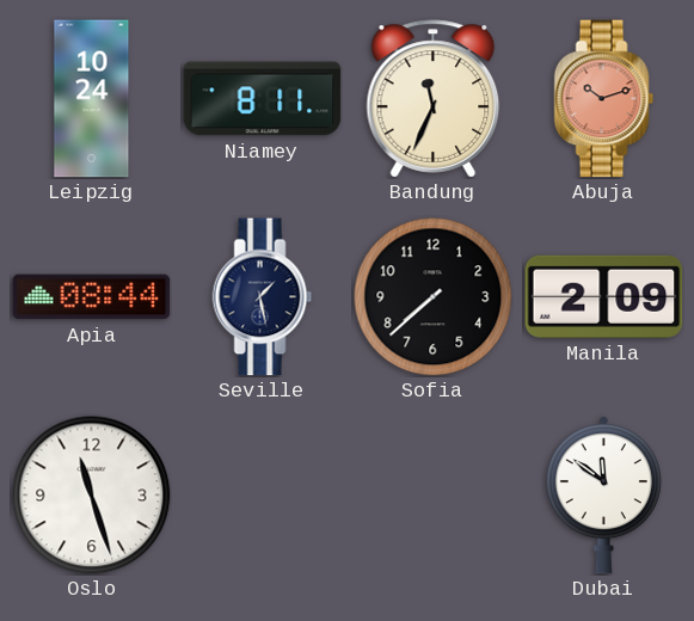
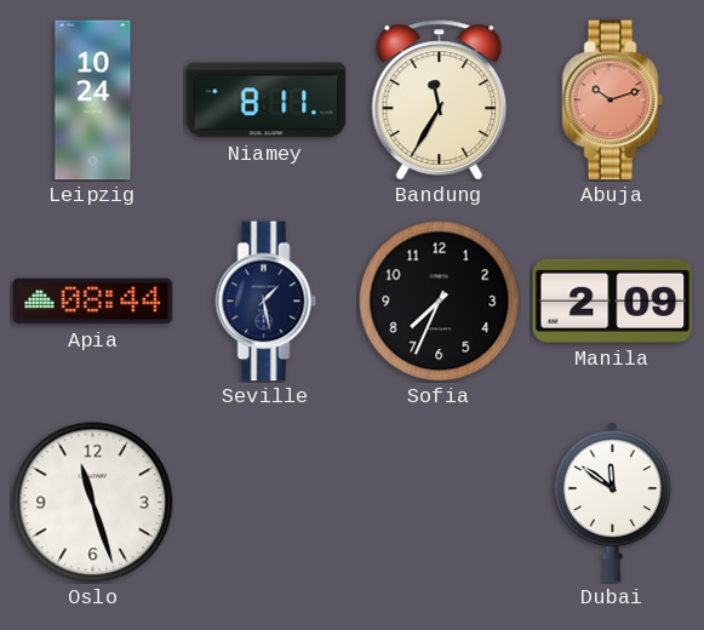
Bandung: 11:34 -> 11:35 (440, 101)
Sofia: 7:38 -> 7:34 (440, 302)
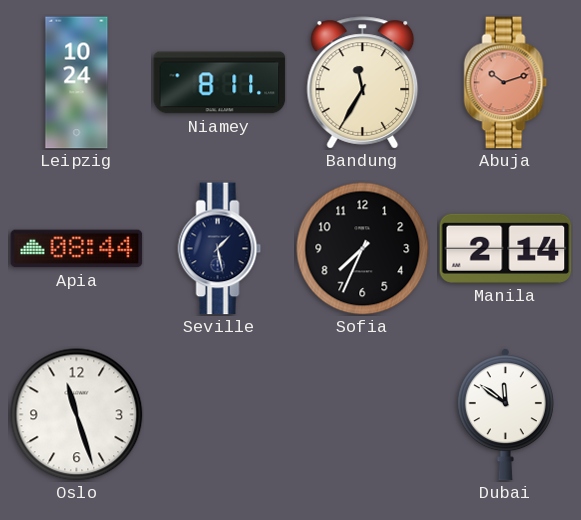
Manila: 2:09 -> 2:14 (506, 248)
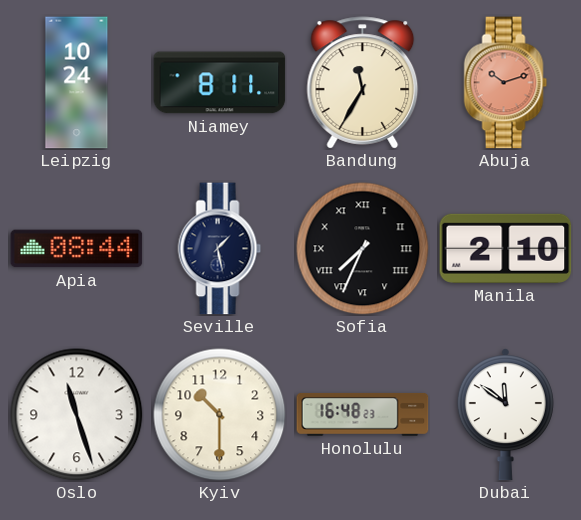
Sofia numerals: Arabic -> Roman (363, 249)
Manila: 2:14 -> 2:10 (506, 248)
Kyiv: none -> 10:30 (220, 415)
Honolulu: none -> 16:48 (363, 414)
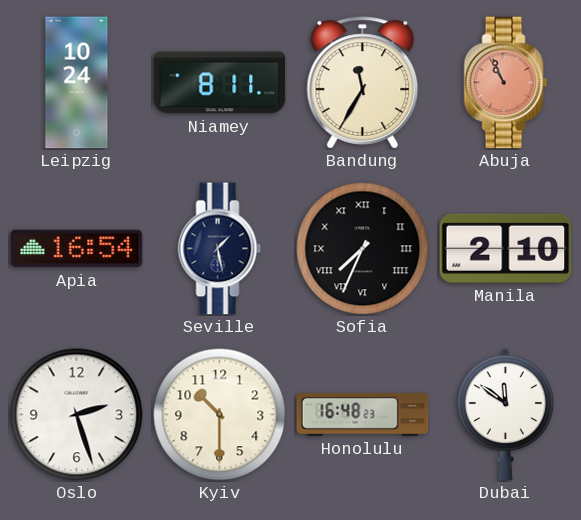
Abuja: 10:12 -> 10:56 (506, 83)
Apia: 08:44 -> 16:54 (77, 249)
Oslo: 11:27 -> 2:27 (77, 415)
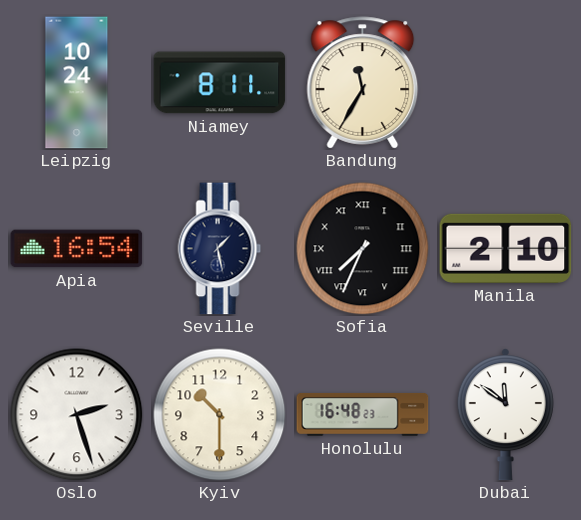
Abuja: 10:56 -> none (506, 83)
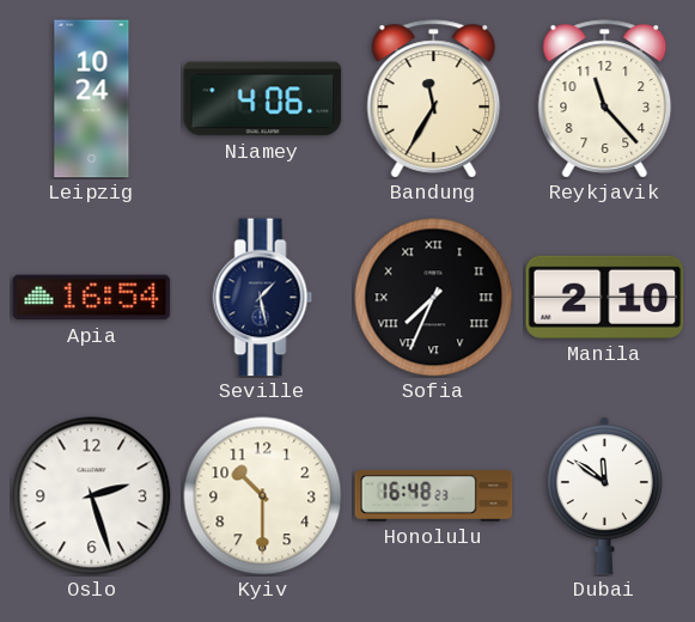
Niamey: 8:11 -> 4:06 (263, 99)
Reykjavik: none -> 11:23 (605, 99)
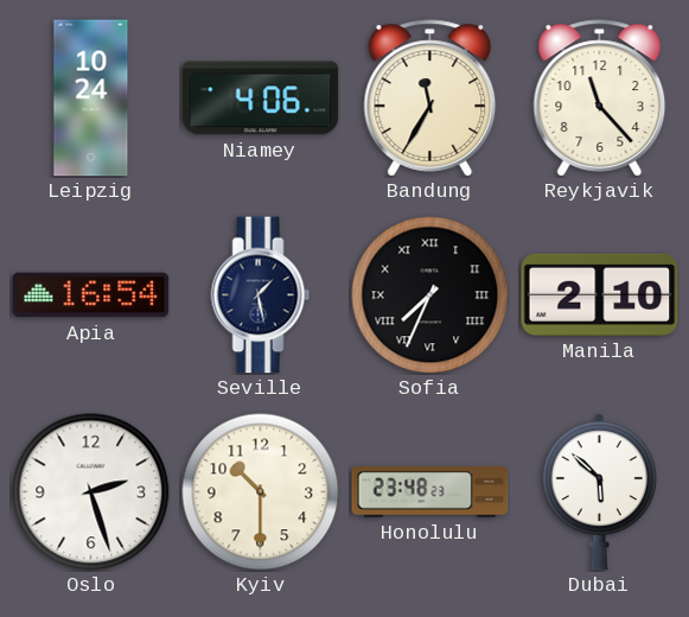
Honolulu: 16:48 -> 23:48 (430, 491)
Dubai: 11:51 -> 5:52 (599, 492)
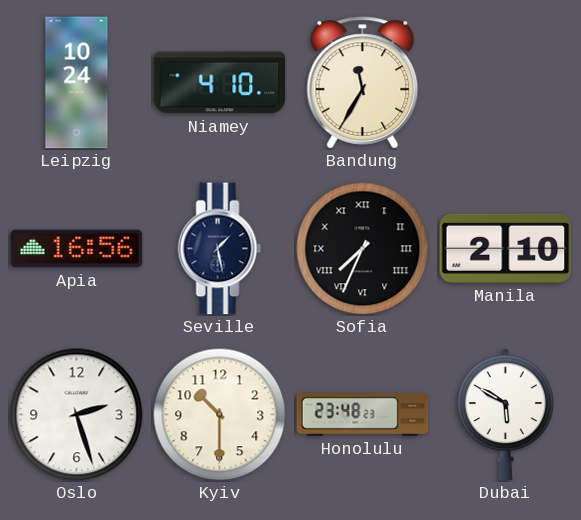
Niamey: 4:06 -> 4:10 (220, 83)
Reykjavik: 11:23 -> none (600, 98)
Apia: 16:54 -> 16:56 (77, 249)
Dubai: 5:52 -> 5:50 (505, 415)
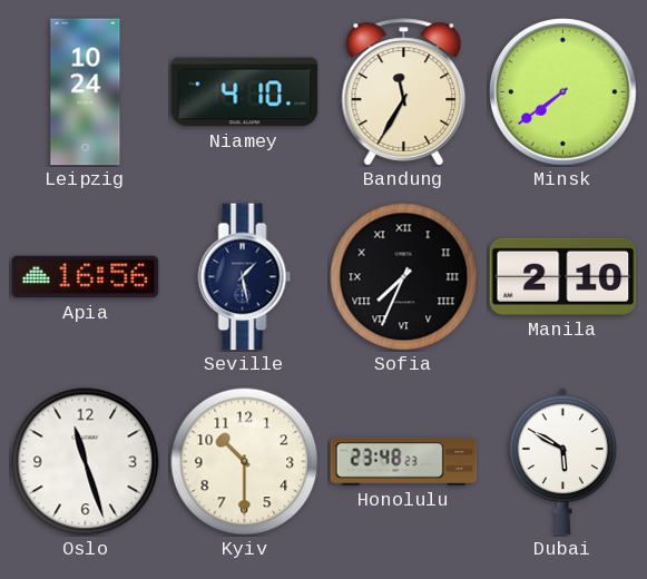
Minsk: none -> 7:39 (563, 92)
Oslo: 2:27 -> 11:27 (86, 462)
